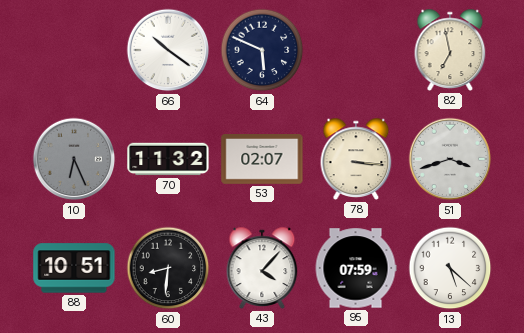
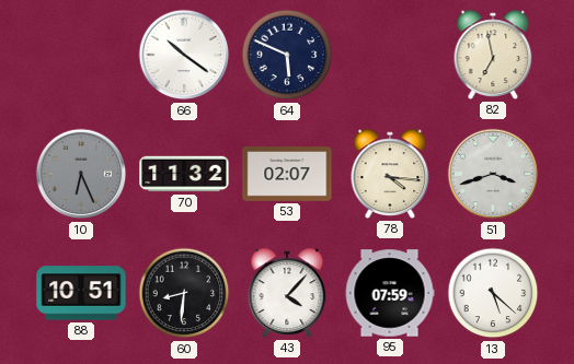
78: 3:16 -> 4:16 (390, 174)
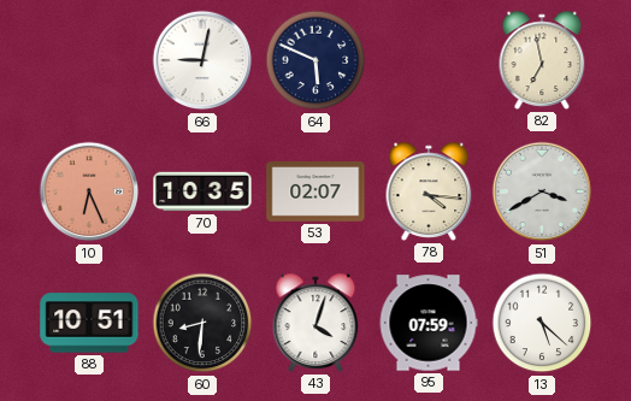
66: 10:21 -> 9:02 (202, 60)
10 dial: grey -> salmon (89, 191)
70: 11:32 -> 10:35 (202, 191)
51: 3:42 -> 3:40 (542, 191)
43: 4:07 -> 4:03 (315, 323)
